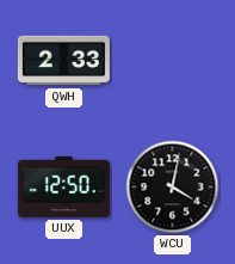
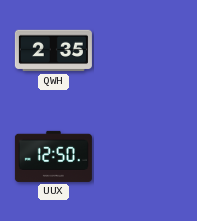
QWH: 2:33 -> 2:35 (53, 51)
WCU: 4:02 -> none (173, 188)
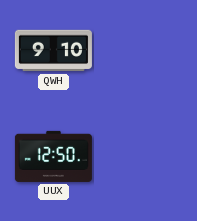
QWH: 2:35 -> 9:10 (53, 51)
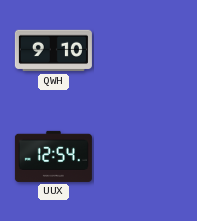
UUX: 12:50 -> 12:54 (53, 156)
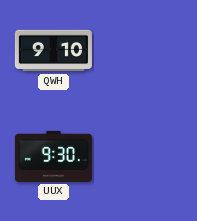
UUX: 12:54 -> 9:30 (53, 156)
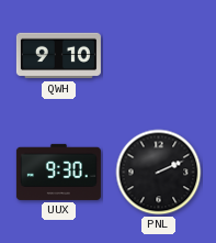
PNL: none -> 2:11 (159, 173)
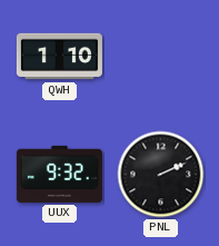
QWH: 9:10 -> 1:10 (59, 57)
UUX: 9:30 -> 9:32 (59, 174)
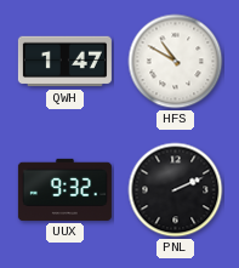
QWH: 1:10 -> 1:47 (64, 62)
HFS: none -> 10:50 (176, 62)
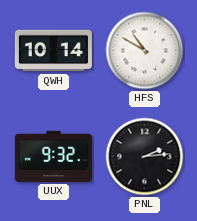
QWH: 1:47 -> 10:14 (53, 51)
PNL: 2:11 -> 2:14 (145, 157)
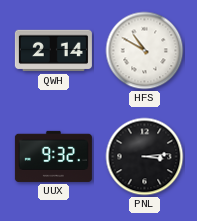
QWH: 10:14 -> 2:14 (53, 51)
PNL: 2:14 -> 3:14 (145, 157)
